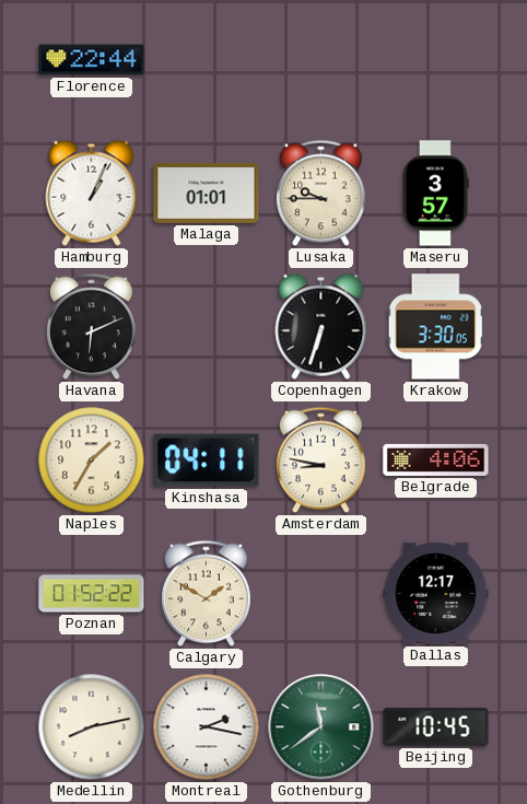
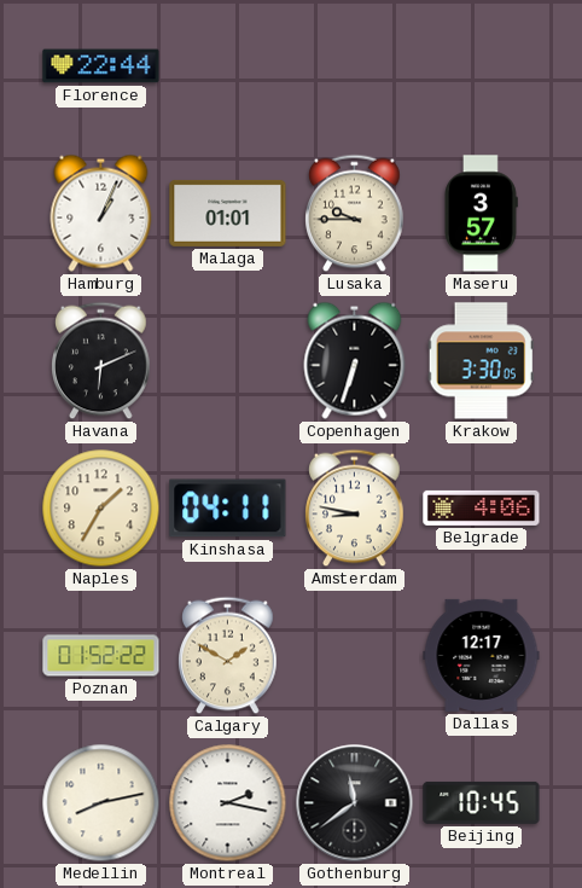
Gothenburg dial: green -> black (355, 803)
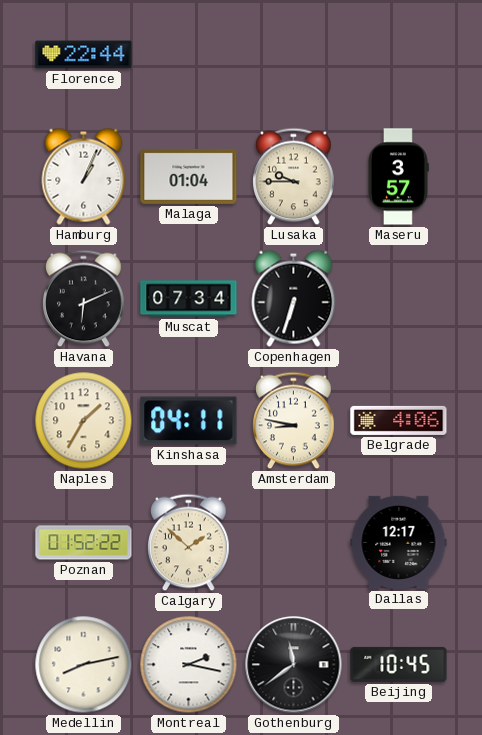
Malaga: 01:01 -> 01:04 (189, 176)
Muscat: none -> 07:34 (189, 299)
Krakow: 3:30 -> none (481, 361)
Calgary: 1:50 -> 1:52 (189, 543)
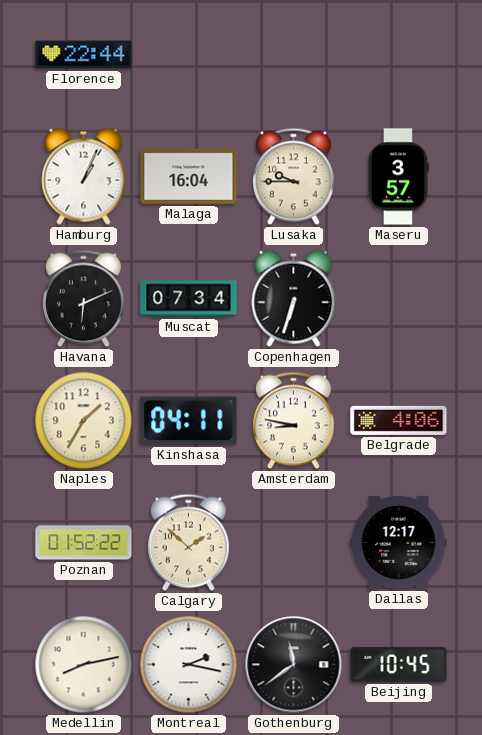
Malaga: 01:04 -> 16:04 (189, 176)
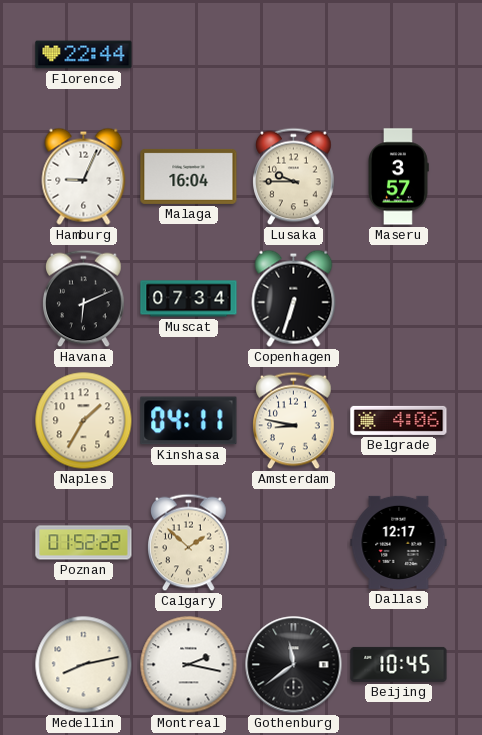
Hamburg: 1:04 -> 9:04 (84, 176)
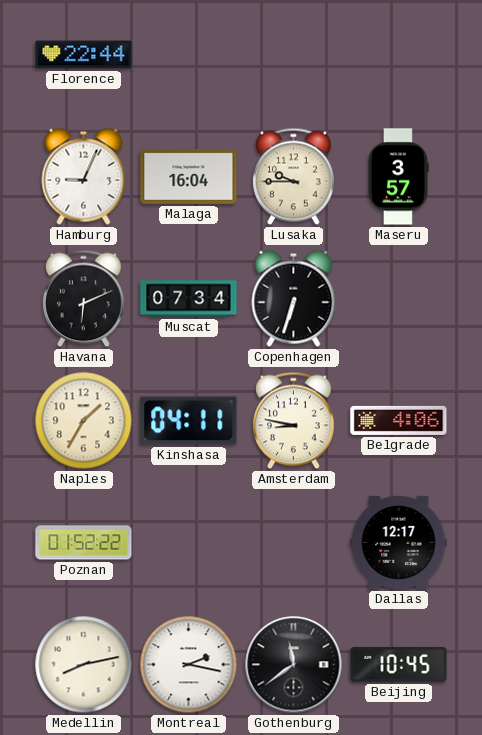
Calgary: 1:52 -> none (189, 543)
